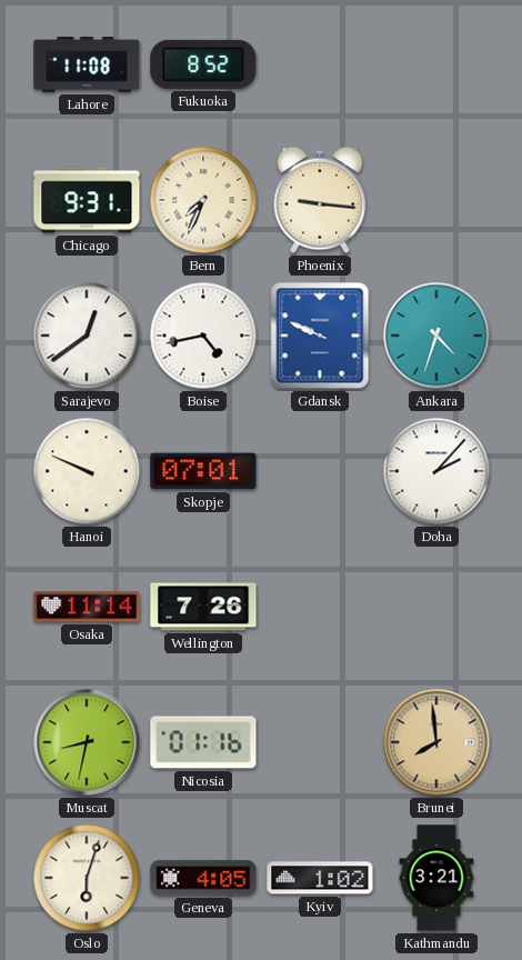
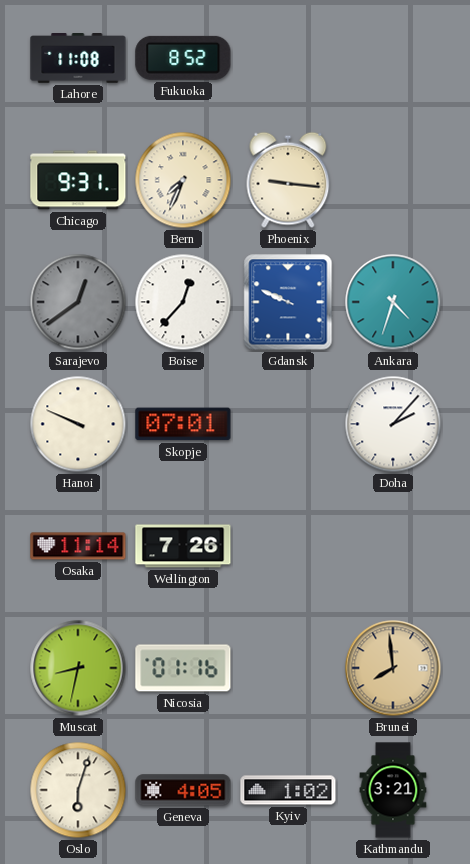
Sarajevo dial: white -> grey (78, 302)
Boise: 4:43 -> 12:37 (183, 302)
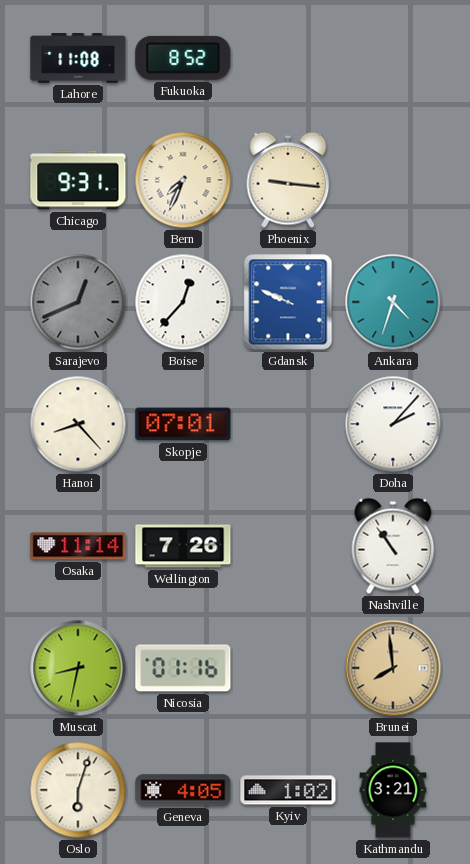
Sarajevo: 12:39 -> 12:41 (78, 302)
Hanoi: 9:49 -> 8:23 (78, 424)
Nashville: none -> 10:54 (393, 546)
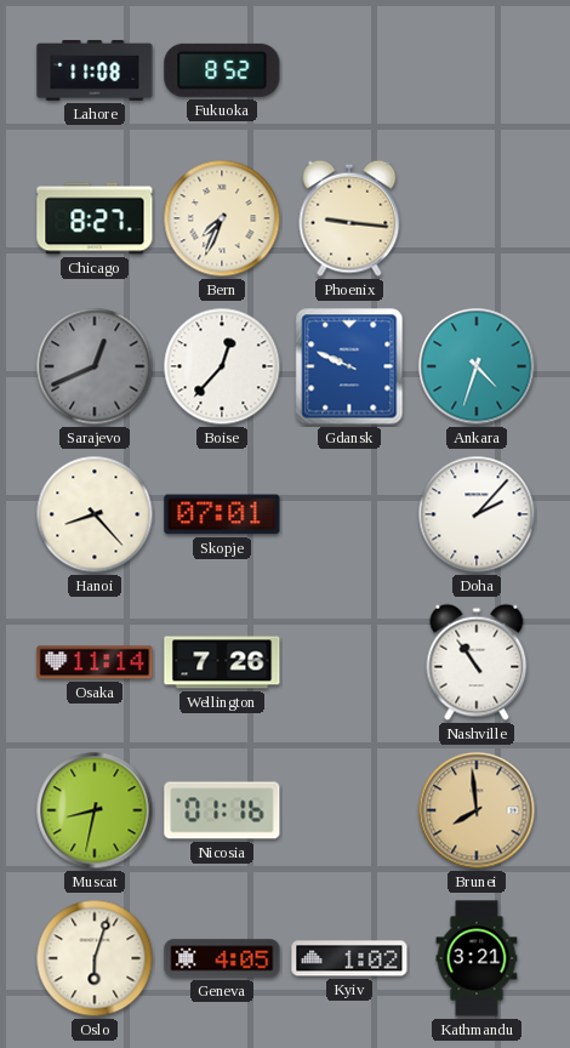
Chicago: 9:31 -> 8:27 (95, 218)
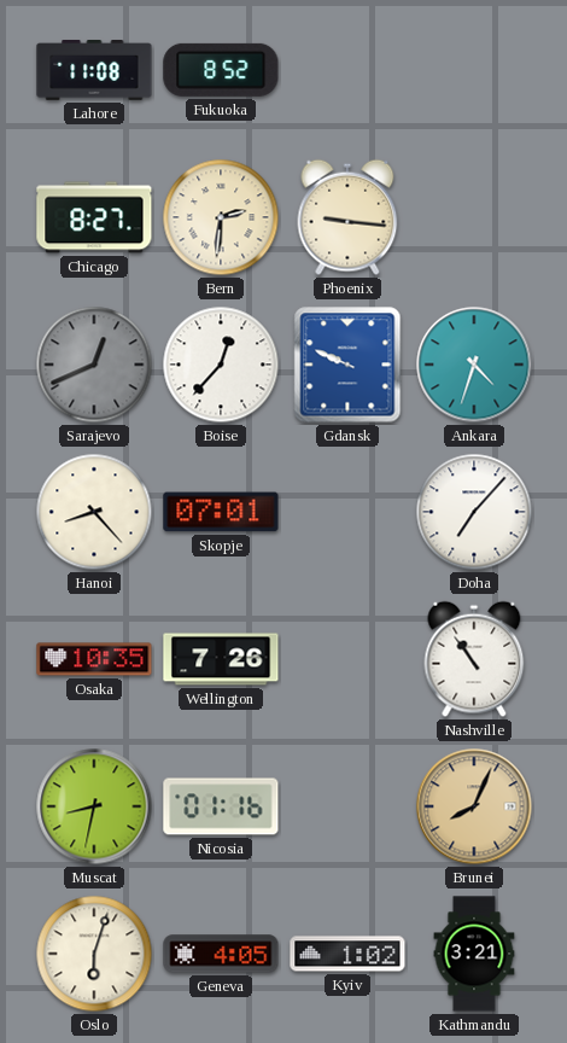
Bern: 7:34 -> 2:31 (221, 217)
Doha: 2:07 -> 7:07 (474, 512)
Osaka: 11:14 -> 10:35 (94, 659)
Brunei: 7:59 -> 8:04 (474, 806)
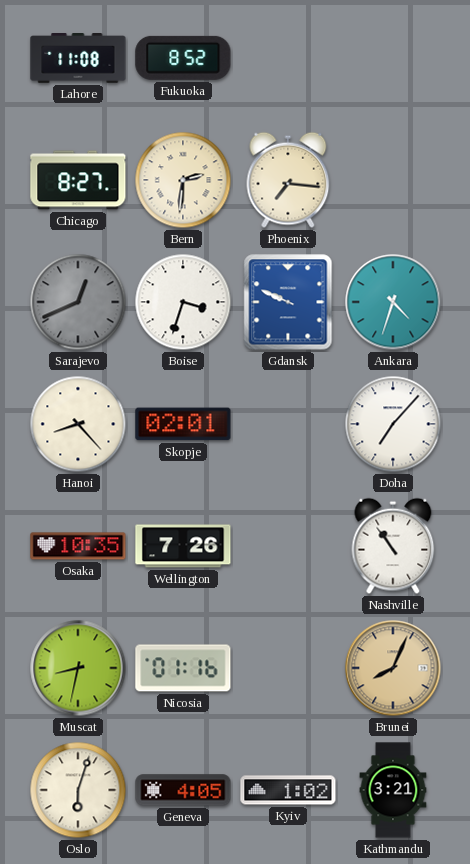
Phoenix: 9:16 -> 7:16 (288, 180)
Boise: 12:37 -> 3:33 (183, 302)
Skopje: 07:01 -> 02:01 (183, 424)
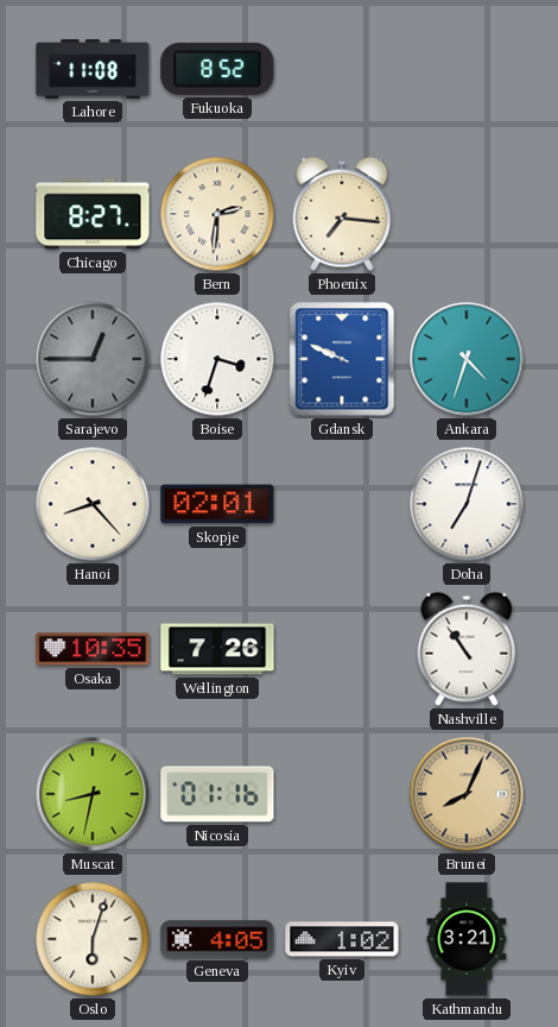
Sarajevo: 12:41 -> 12:45 (93, 359)
Doha: 7:07 -> 7:03 (467, 504)
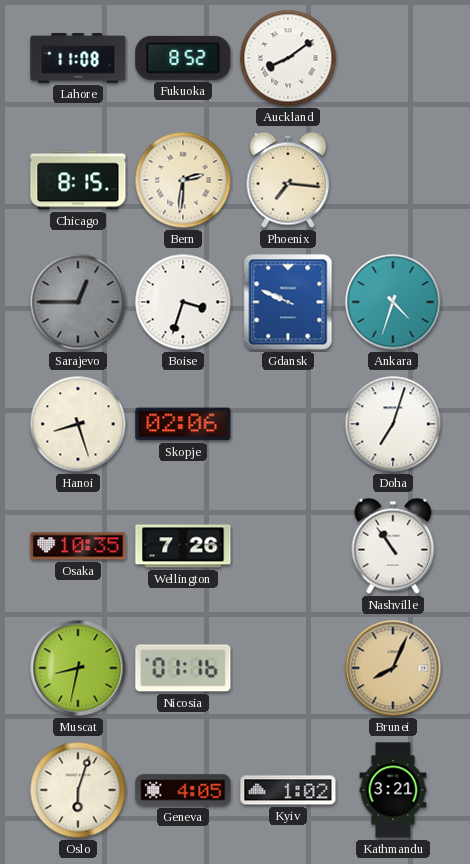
Auckland: none -> 8:09 (288, 58)
Chicago: 8:27 -> 8:15 (78, 180)
Hanoi: 8:23 -> 8:27 (78, 424)
Skopje: 02:01 -> 02:06 (183, 424)
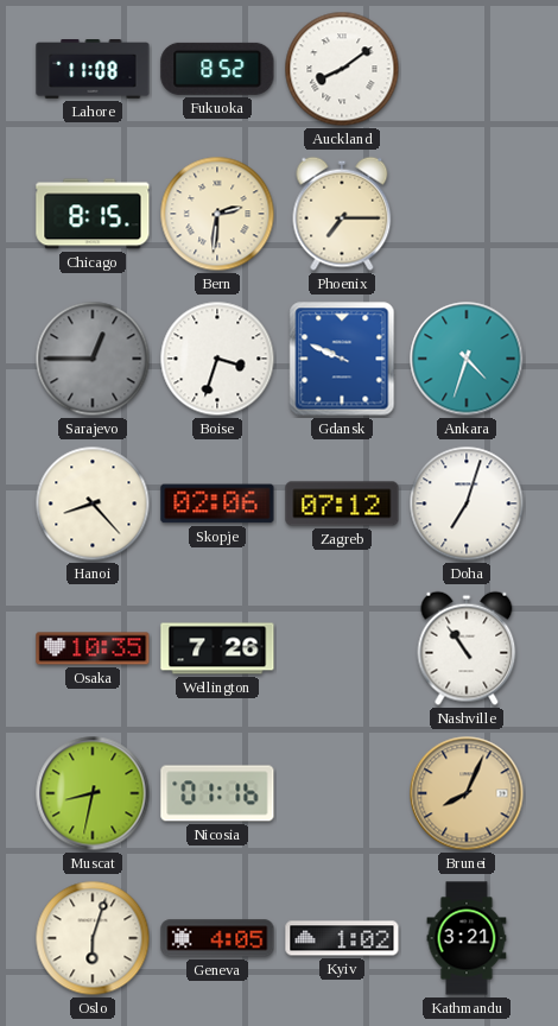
Phoenix: 7:16 -> 7:15 (342, 214)
Hanoi: 8:27 -> 8:23 (93, 503)
Zagreb: none -> 07:12 (342, 503)
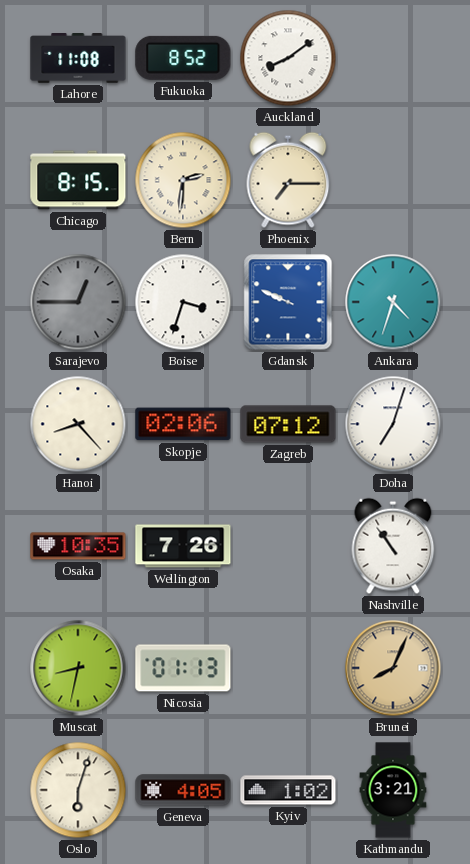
Nicosia: 01:16 -> 01:13 (183, 668)
